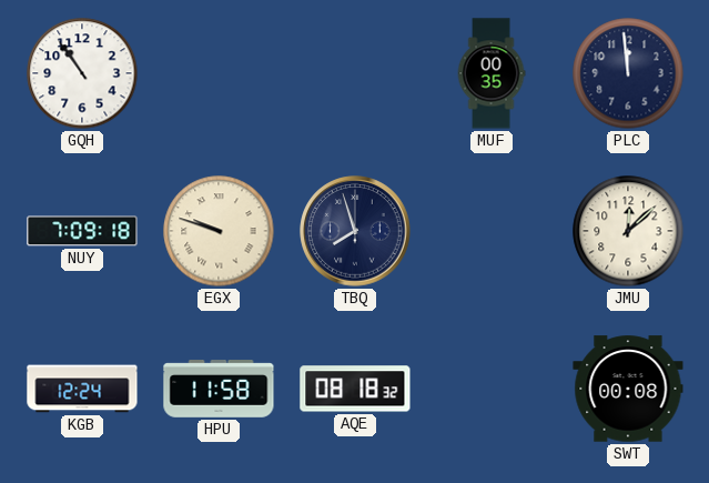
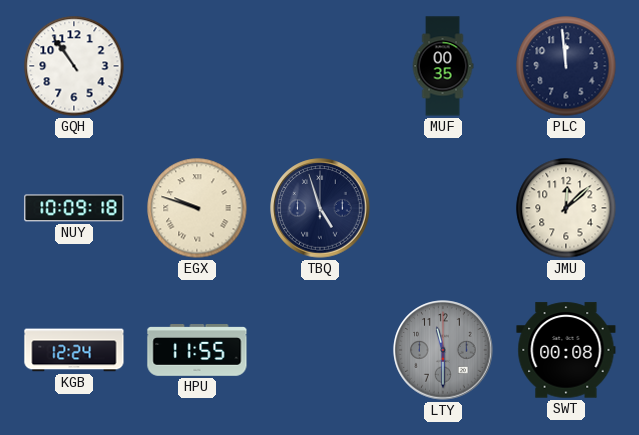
NUY: 7:09 -> 10:09 (74, 208)
TBQ: 7:57 -> 4:57 (320, 208)
HPU: 11:58 -> 11:55 (197, 351)
AQE: 08:18 -> none (355, 389)
LTY: none -> 11:30 (443, 350)
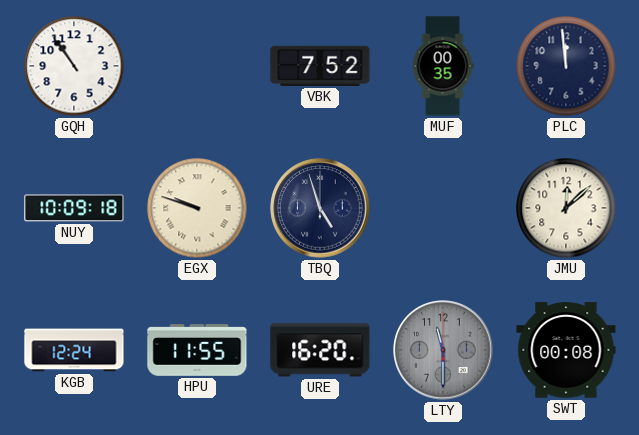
VBK: none -> 7:52 (320, 66)
URE: none -> 16:20 (320, 350)
